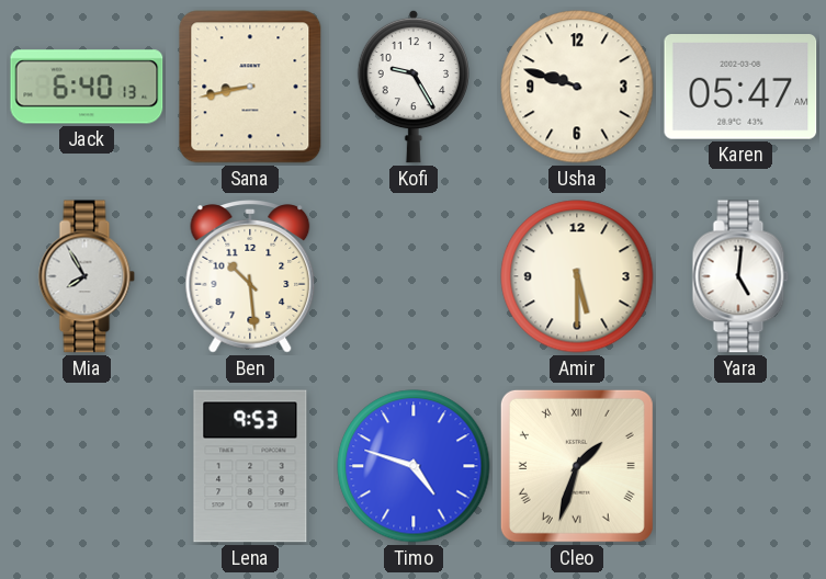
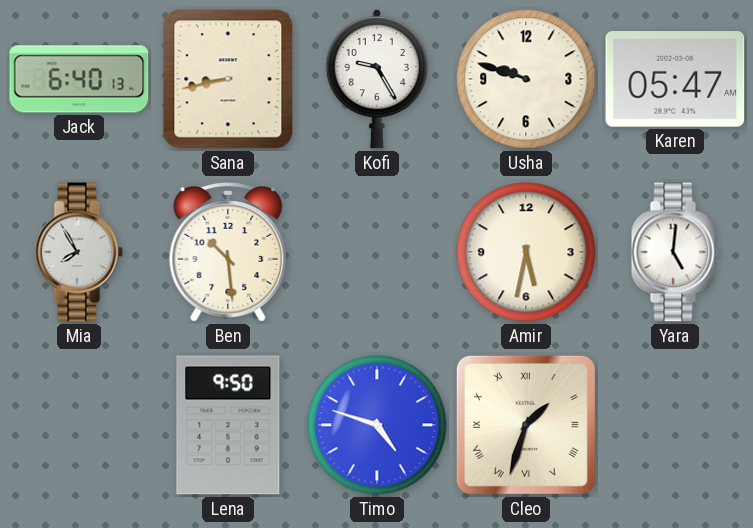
Amir: 5:30 -> 5:32 (526, 252)
Lena: 9:53 -> 9:50 (228, 425)
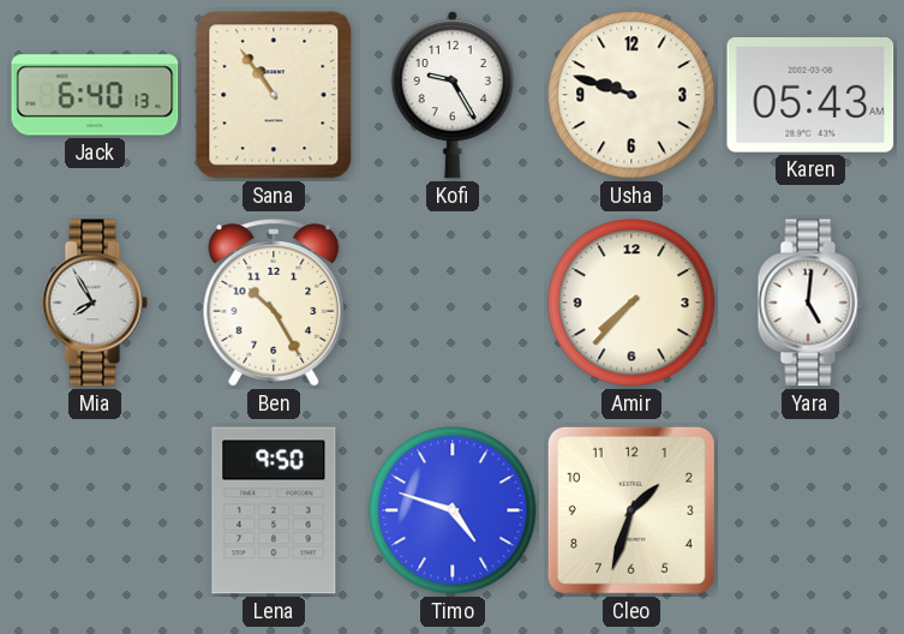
Sana: 8:43 -> 10:54 (274, 95)
Karen: 05:47 -> 05:43 (810, 96)
Ben: 10:29 -> 10:25 (274, 303)
Amir: 5:32 -> 7:37 (631, 303)
Cleo numerals: Roman -> Arabic (631, 510)
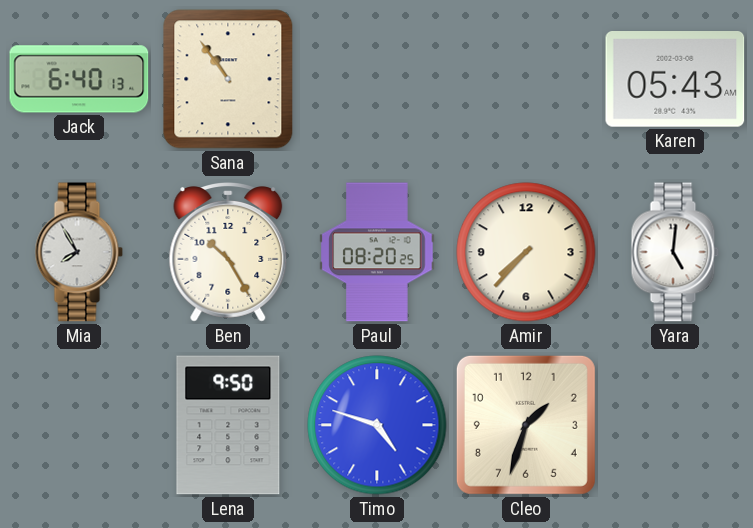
Kofi: 9:25 -> none (453, 95)
Usha: 9:48 -> none (631, 95)
Paul: none -> 08:20 (377, 252)
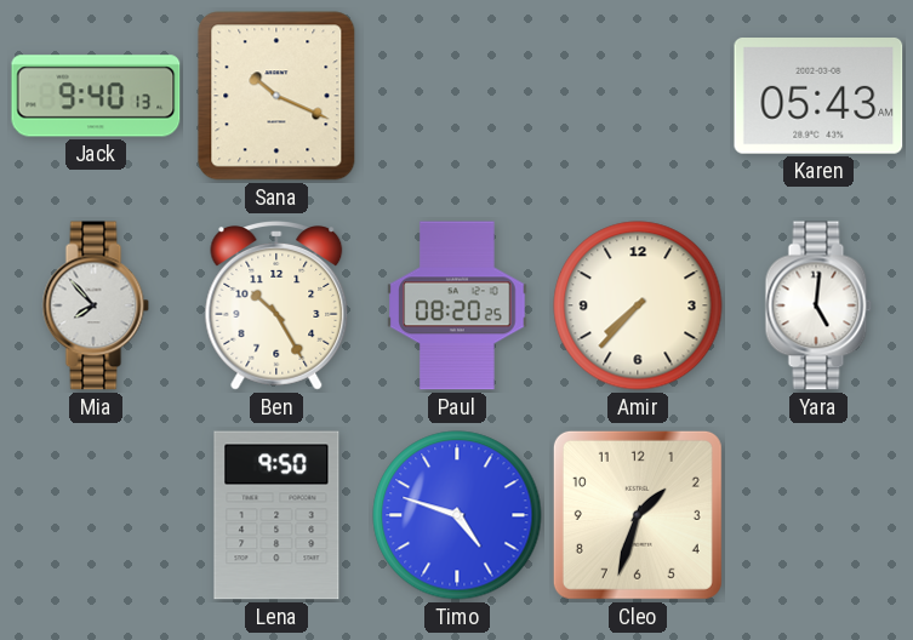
Jack: 6:40 -> 9:40 (96, 96)
Sana: 10:54 -> 10:19 (276, 96)
Mia: 7:55 -> 7:53 (96, 305)
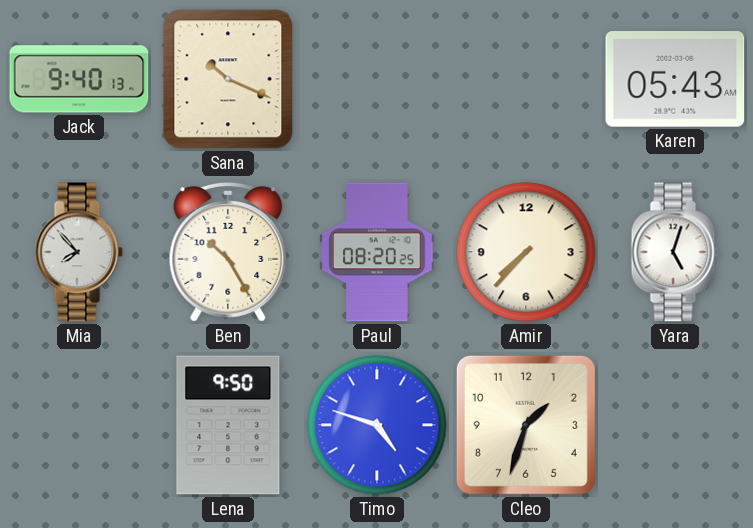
Yara: 5:01 -> 5:03 (675, 252)
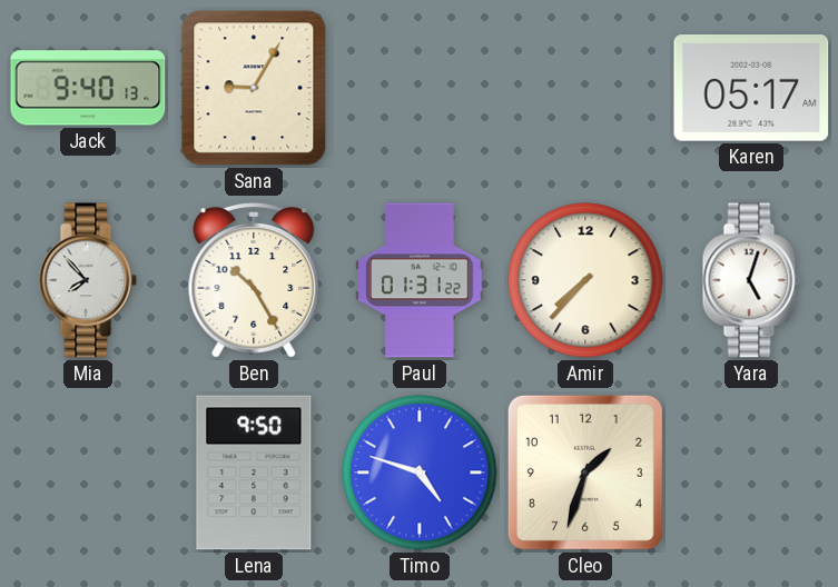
Sana: 10:19 -> 9:05 (254, 88)
Karen: 05:43 -> 05:17 (751, 89)
Paul: 08:20 -> 01:31 (420, 280)
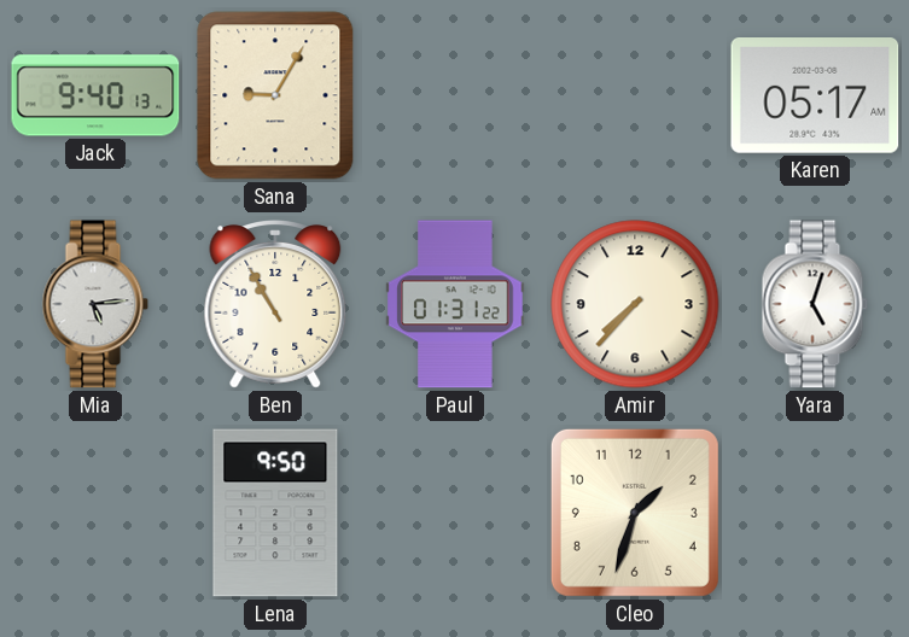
Mia: 7:53 -> 5:14 (95, 304)
Ben: 10:25 -> 10:55 (275, 304)
Timo: 4:48 -> none (420, 472)
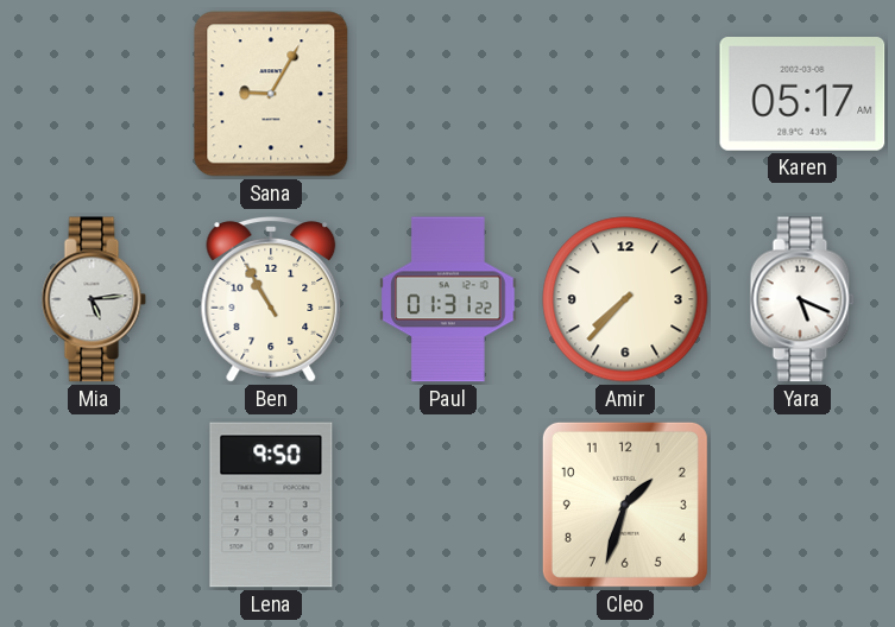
Jack: 9:40 -> none (95, 95)
Yara: 5:03 -> 5:19 (802, 299)
